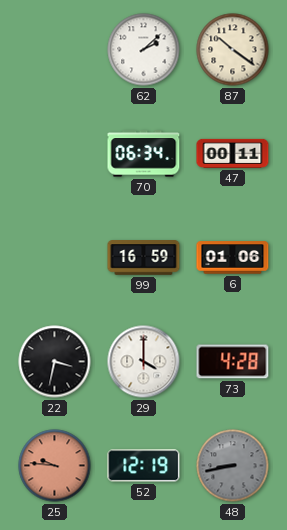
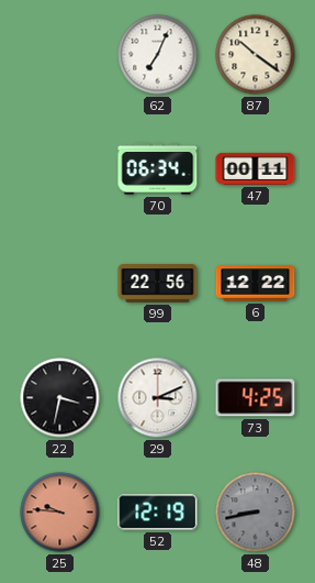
62: 2:08 -> 7:04 (158, 55)
99: 16:59 -> 22:56 (158, 284)
6: 01:06 -> 12:22 (256, 284)
29: 4:00 -> 3:11 (158, 398)
73: 4:28 -> 4:25 (256, 398)
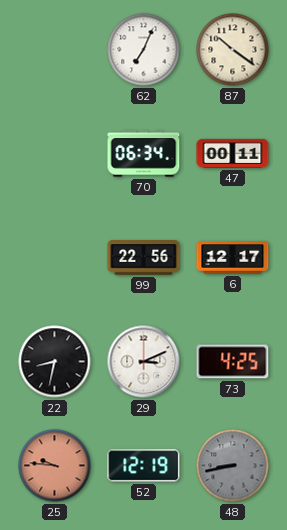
6: 12:22 -> 12:17 (233, 258)
22: 3:32 -> 8:32 (55, 362)
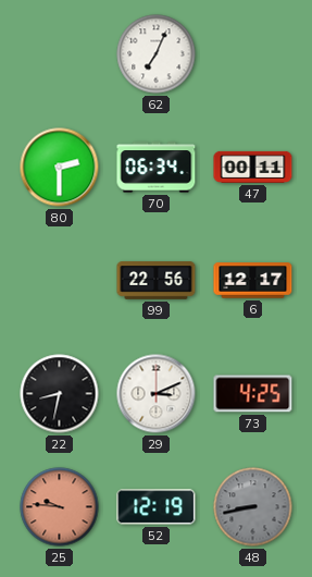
87: 10:21 -> none (233, 50)
80: none -> 2:30 (60, 168)
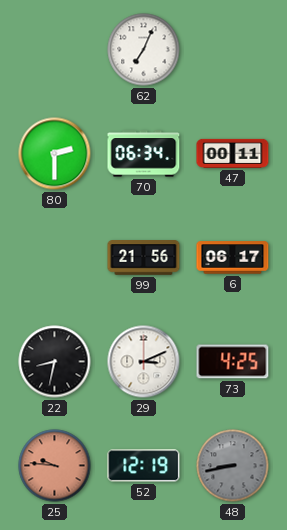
99: 22:56 -> 21:56 (144, 258)
6: 12:17 -> 06:17 (233, 258)
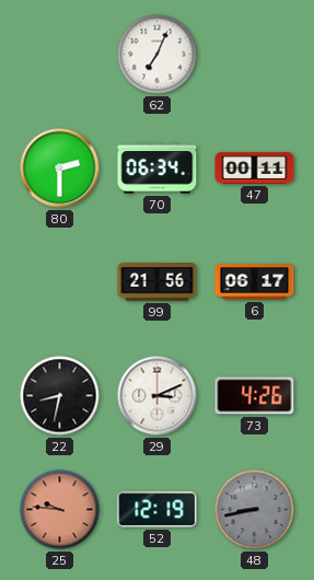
73: 4:25 -> 4:26 (255, 396)
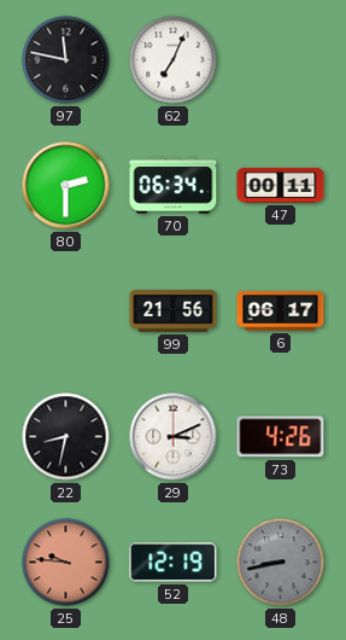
97: none -> 11:47 (66, 60)
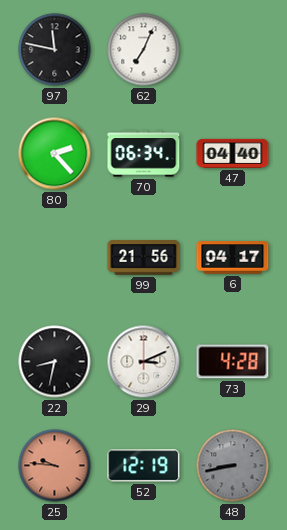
80: 2:30 -> 2:23 (55, 154)
47: 00:11 -> 04:40 (233, 153)
6: 06:17 -> 04:17 (233, 258)
73: 4:26 -> 4:28 (233, 362)
